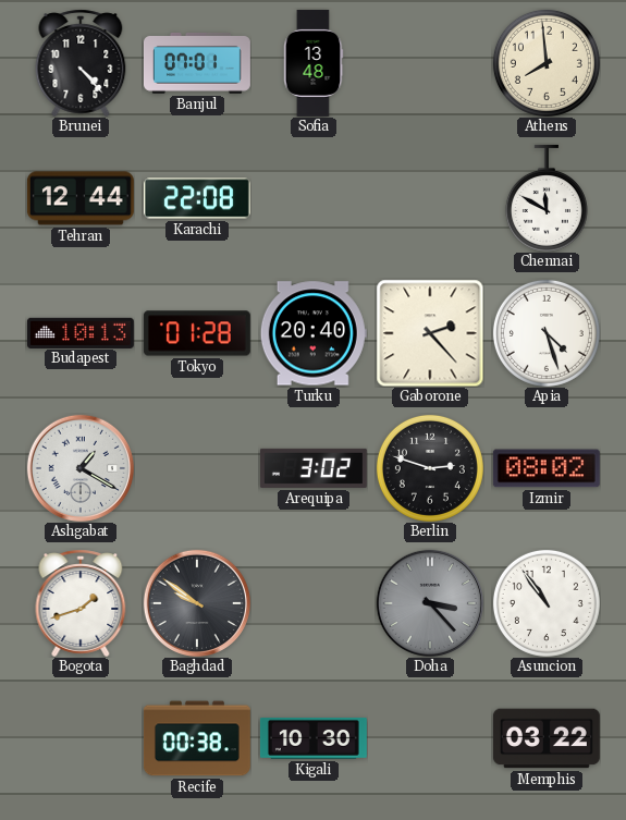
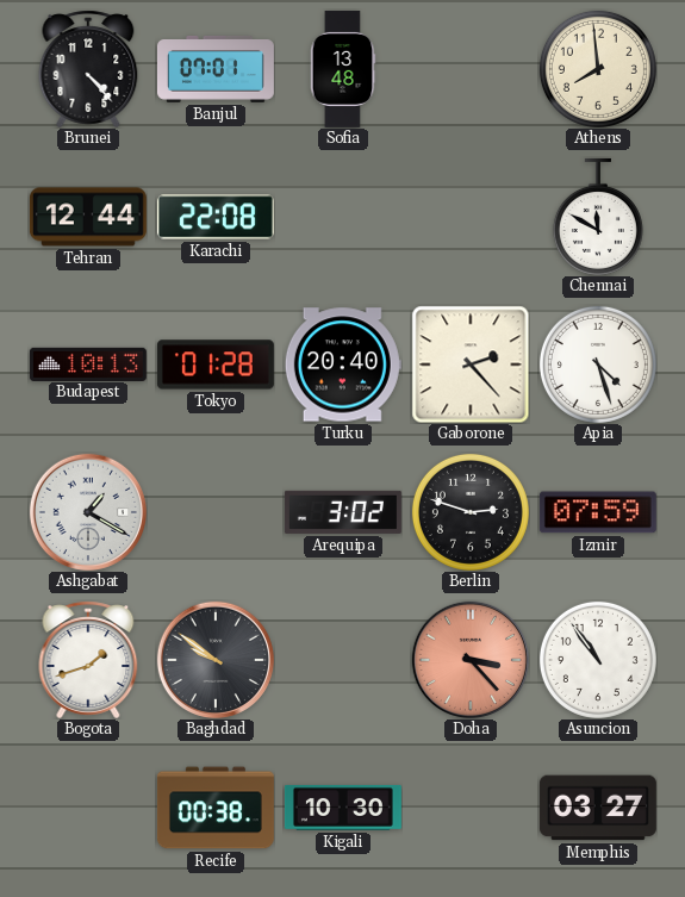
Izmir: 08:02 -> 07:59 (598, 512)
Doha dial: grey -> salmon (469, 659)
Memphis: 03:22 -> 03:27 (598, 808)
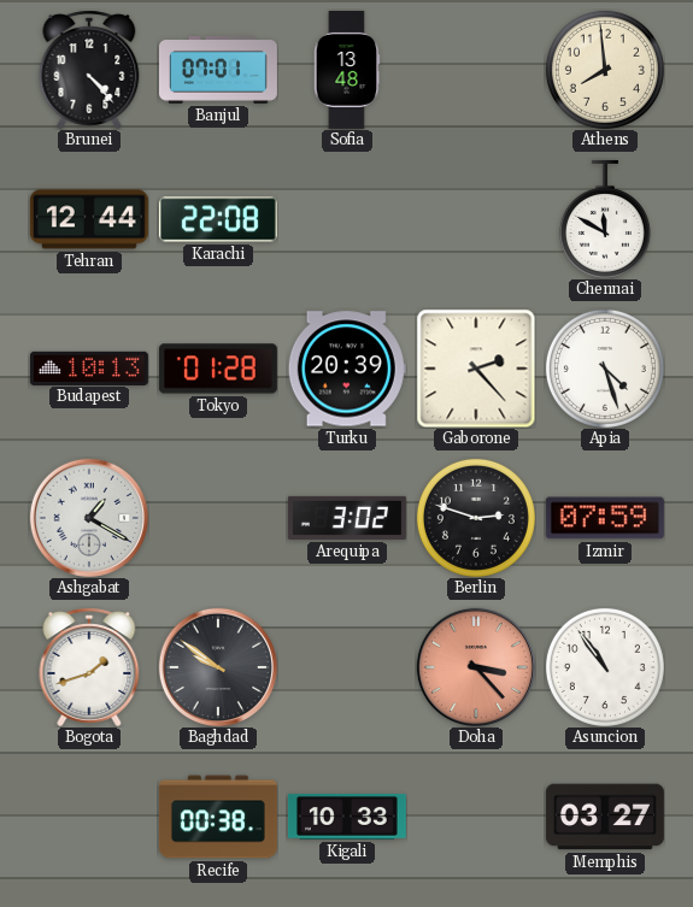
Turku: 20:40 -> 20:39 (347, 369)
Kigali: 10:30 -> 10:33 (347, 817)
